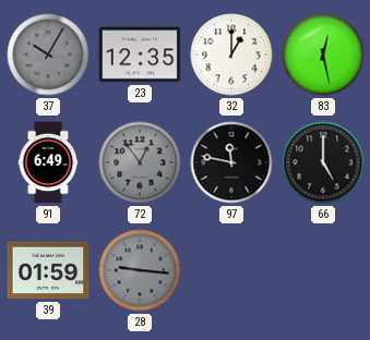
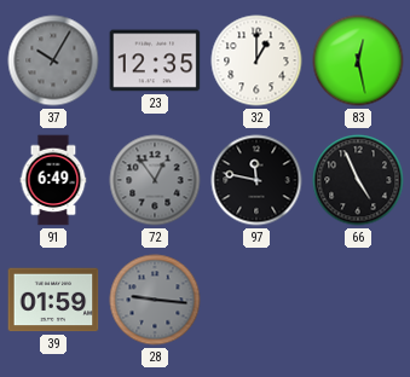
66: 5:00 -> 4:56 (358, 180)
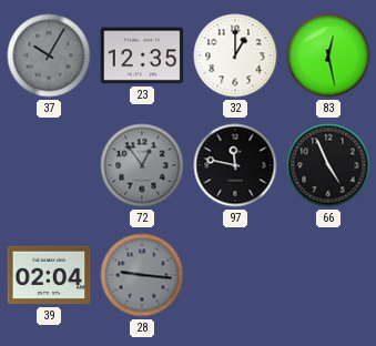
91: 6:49 -> none (53, 180)
39: 01:59 -> 02:04 (49, 275)
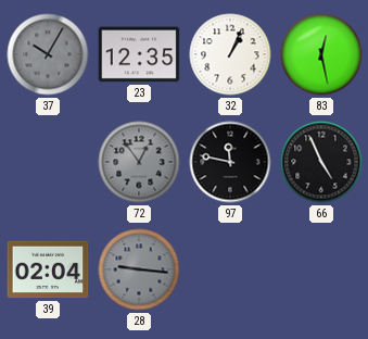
32: 1:00 -> 1:04 (230, 54)
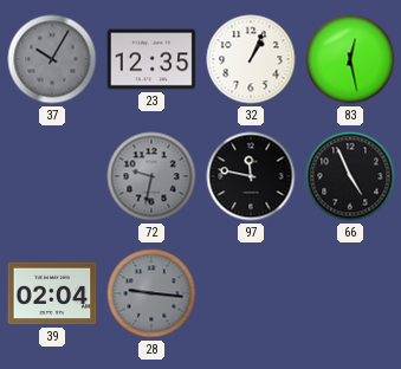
72: 12:54 -> 9:32 (151, 176)
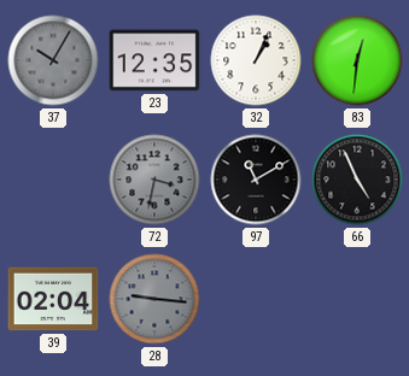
83: 12:28 -> 12:31 (357, 60)
72: 9:32 -> 3:32 (154, 180)
97: 11:47 -> 11:10 (256, 180)
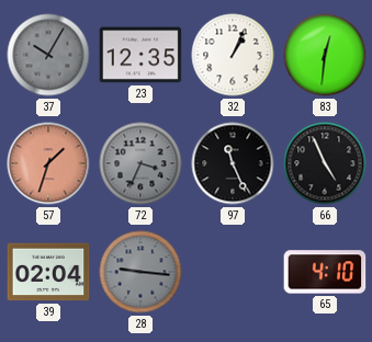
57: none -> 1:33 (48, 163)
72: 3:32 -> 3:34 (140, 163)
97: 11:10 -> 11:26 (233, 163)
65: none -> 4:10 (325, 272)
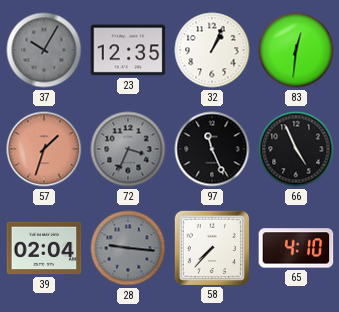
58: none -> 7:37 (211, 247)
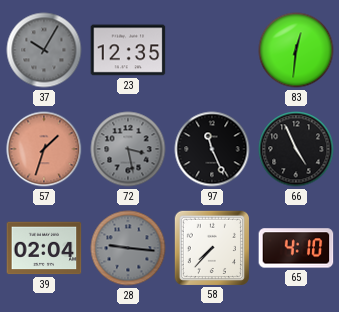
32: 1:04 -> none (212, 50)
72: 3:34 -> 3:28 (128, 149)
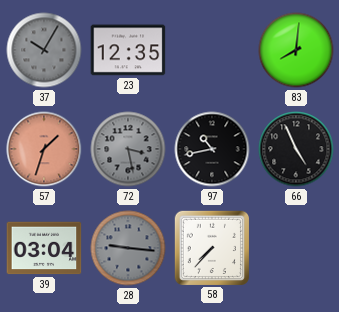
83: 12:31 -> 8:01 (296, 50)
97: 11:26 -> 10:43 (212, 149)
39: 02:04 -> 03:04 (44, 248)
65: 4:10 -> none (296, 248)
